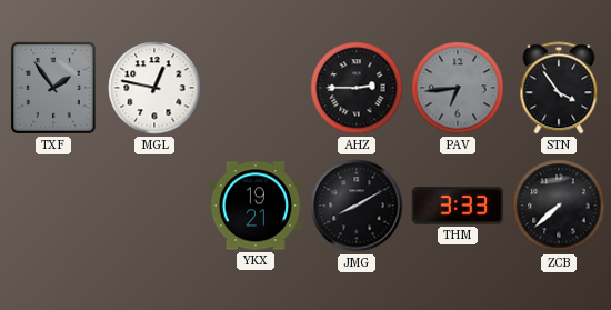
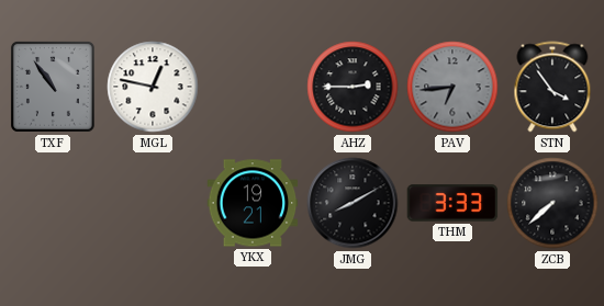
TXF: 1:54 -> 10:54 (53, 87)
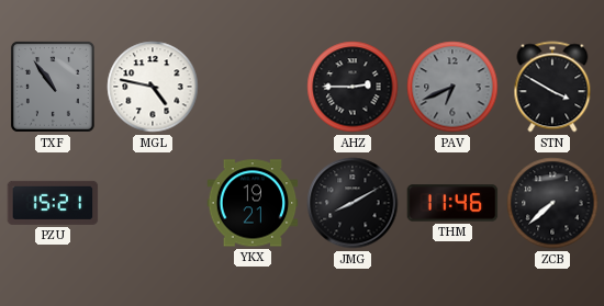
MGL: 12:47 -> 4:47 (153, 87)
PAV: 6:44 -> 6:41 (452, 87)
STN: 3:54 -> 3:50 (552, 87)
PZU: none -> 15:21 (53, 203)
THM: 3:33 -> 11:46 (452, 203)
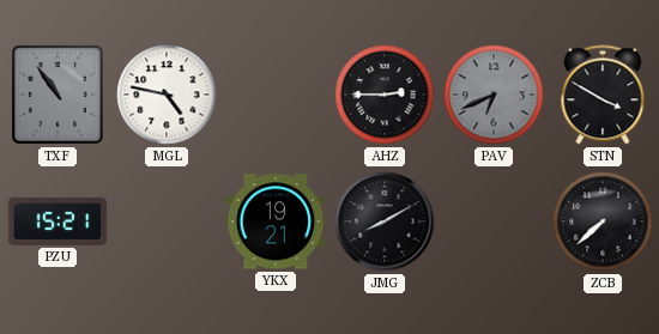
THM: 11:46 -> none (452, 203)
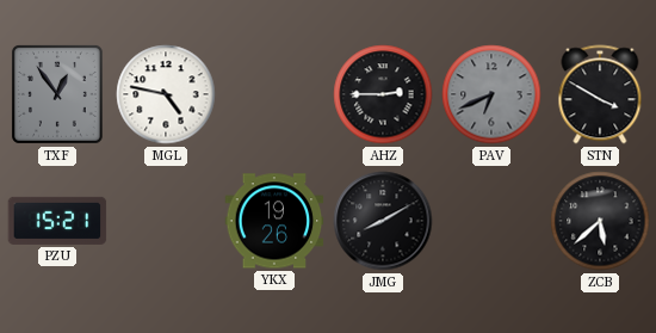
TXF: 10:54 -> 12:54 (57, 94)
YKX: 19:21 -> 19:26 (274, 221)
ZCB: 7:38 -> 5:38 (600, 221)
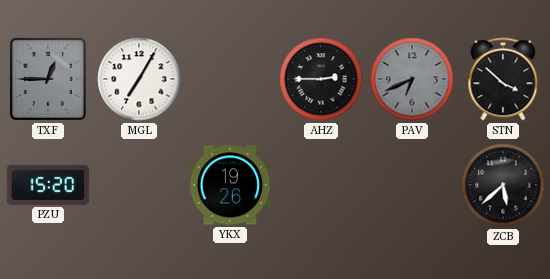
TXF: 12:54 -> 12:45 (48, 79)
MGL: 4:47 -> 7:05 (139, 79)
STN: 3:50 -> 3:52 (503, 79)
PZU: 15:21 -> 15:20 (48, 185)
JMG: 8:10 -> none (383, 221)
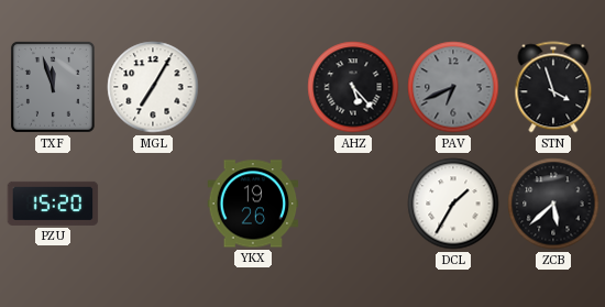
TXF: 12:45 -> 11:57 (53, 87)
AHZ: 2:45 -> 5:23 (353, 87)
STN: 3:52 -> 3:57 (553, 87)
DCL: none -> 1:35 (453, 204)
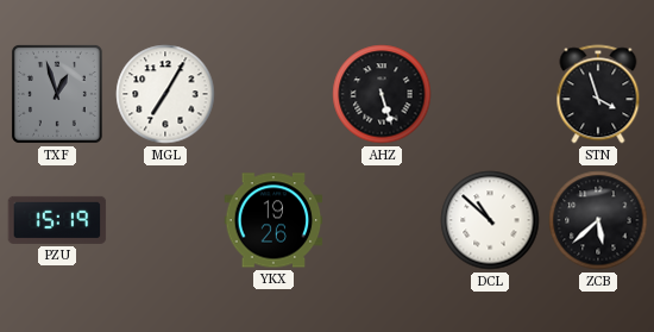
TXF: 11:57 -> 12:57 (57, 94)
AHZ: 5:23 -> 5:27 (382, 94)
PAV: 6:41 -> none (453, 87)
PZU: 15:20 -> 15:19 (57, 220)
DCL: 1:35 -> 10:52 (490, 220)
